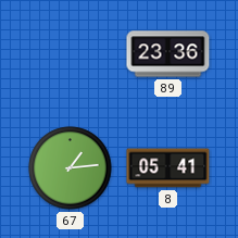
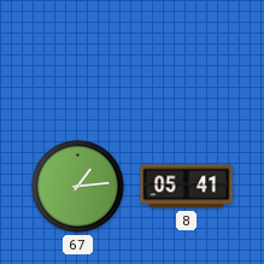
89: 23:36 -> none (168, 54)
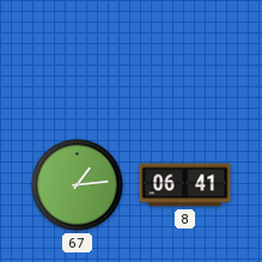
8: 05:41 -> 06:41 (185, 185)
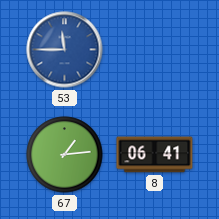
53: none -> 11:45 (65, 50)
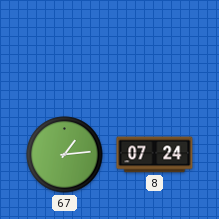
53: 11:45 -> none (65, 50)
8: 06:41 -> 07:24 (155, 155)
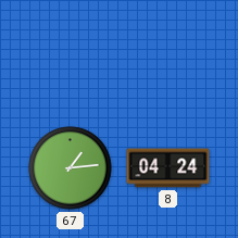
8: 07:24 -> 04:24 (168, 168)
